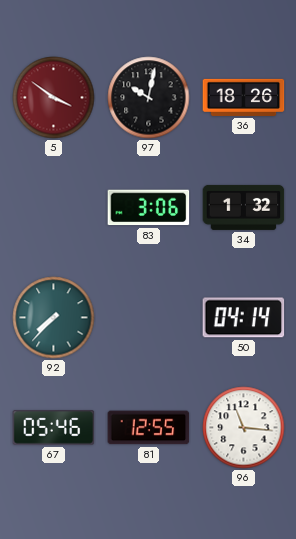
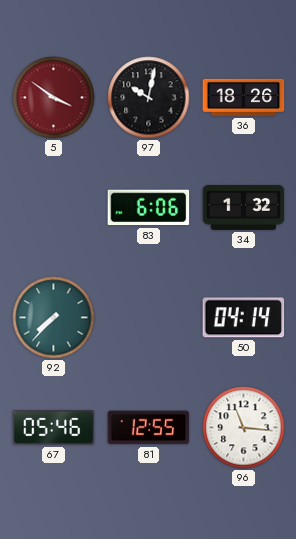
83: 3:06 -> 6:06 (149, 208)
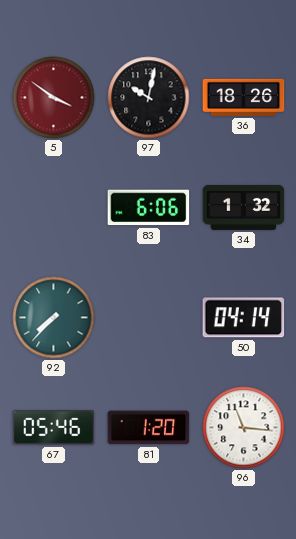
81: 12:55 -> 1:20 (149, 428)
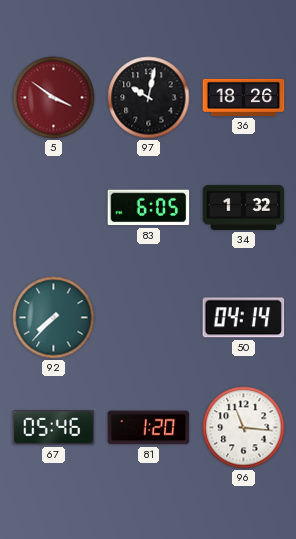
83: 6:06 -> 6:05 (149, 208)
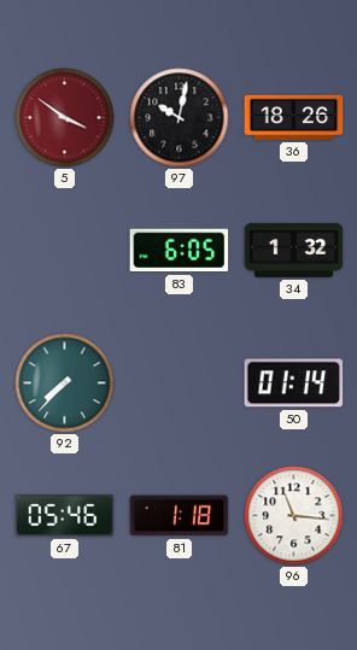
50: 04:14 -> 01:14 (294, 383)
81: 1:20 -> 1:18 (180, 516)
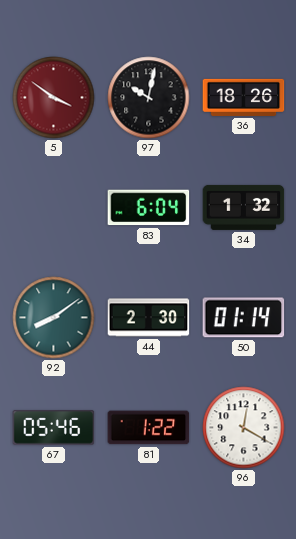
83: 6:05 -> 6:04 (149, 208)
92: 7:37 -> 8:09 (54, 318)
44: none -> 2:30 (149, 318)
81: 1:18 -> 1:22 (149, 428)
96: 11:16 -> 12:20 (244, 428)
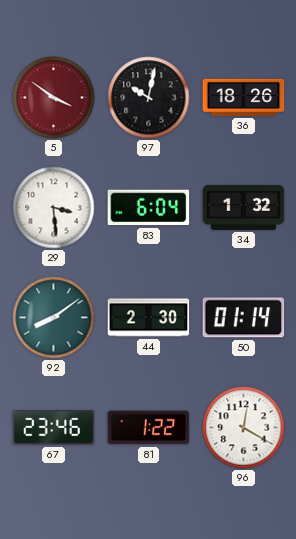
29: none -> 3:29 (54, 208)
67: 05:46 -> 23:46 (54, 428)
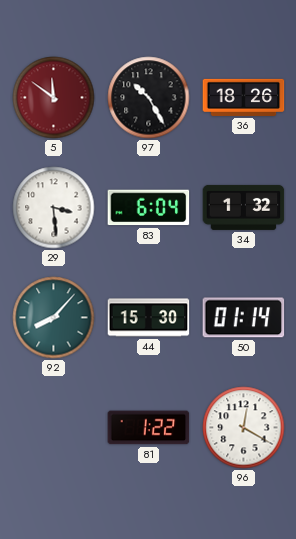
5: 3:51 -> 11:51 (54, 98)
97: 10:02 -> 10:25 (149, 98)
92: 8:09 -> 8:07 (54, 318)
44: 2:30 -> 15:30 (149, 318)
67: 23:46 -> none (54, 428)
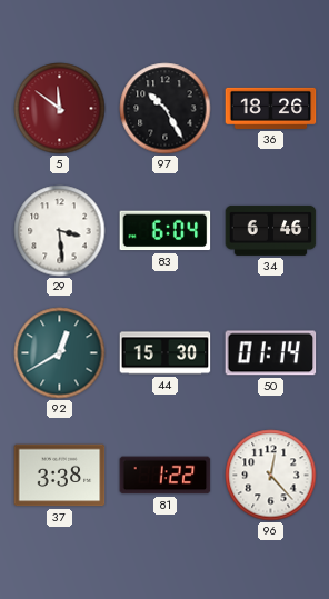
34: 1:32 -> 6:46 (271, 230)
92: 8:07 -> 12:40 (60, 353)
37: none -> 3:38 (60, 476)
96: 12:20 -> 12:23 (271, 476)
